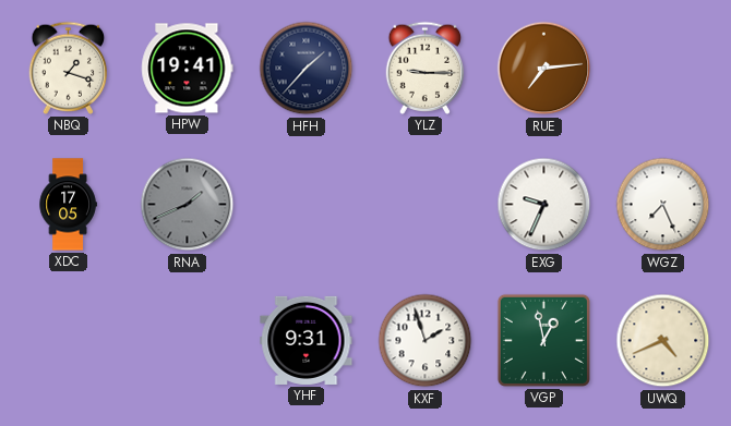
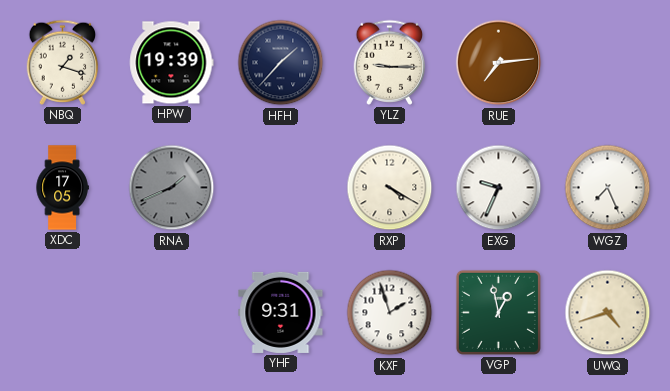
HPW: 19:41 -> 19:39 (172, 63)
RXP: none -> 4:20 (390, 188)
UWQ: 4:41 -> 4:42 (608, 313)
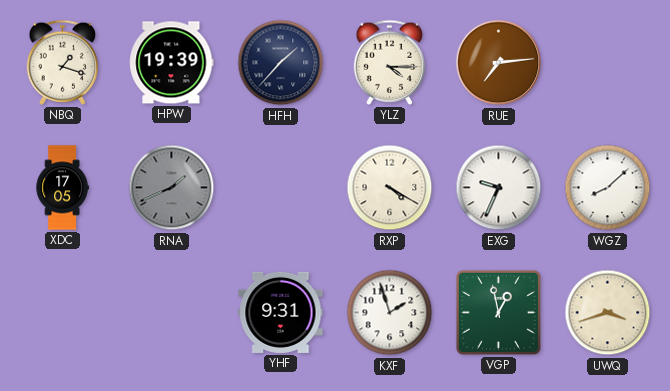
YLZ: 9:15 -> 4:15 (390, 62)
WGZ: 7:26 -> 8:08 (608, 188)
UWQ: 4:42 -> 3:42 (608, 313)
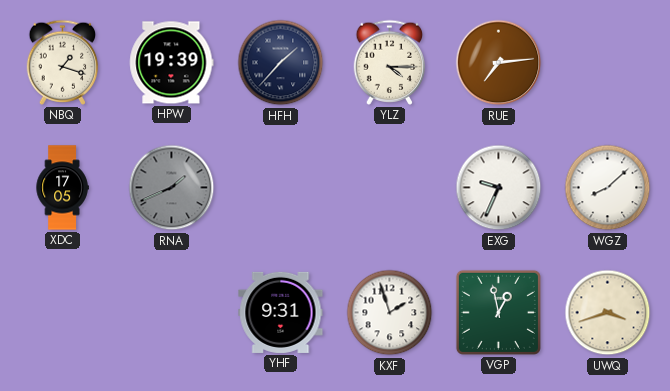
RXP: 4:20 -> none (390, 188)
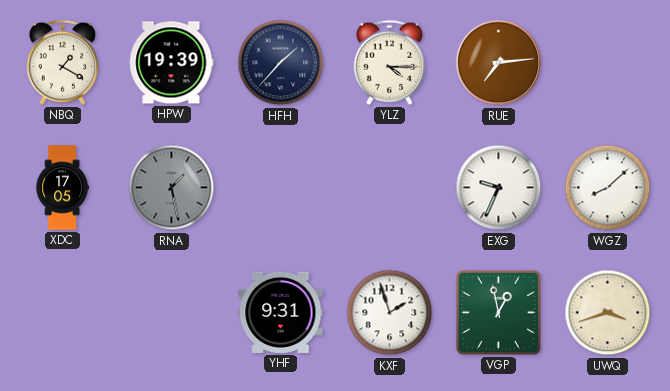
NBQ: 1:18 -> 1:20 (63, 62)
RNA: 1:41 -> 1:28 (172, 188)
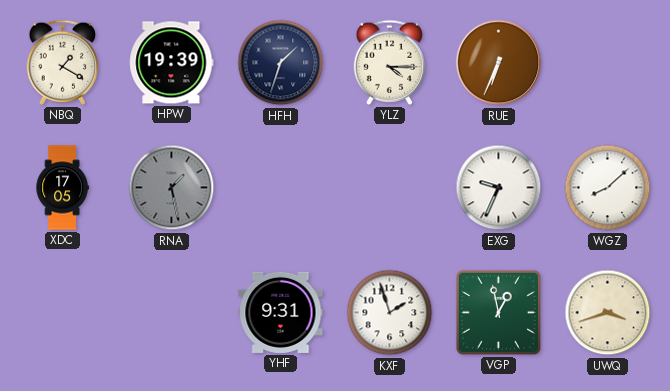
HFH: 1:37 -> 1:33 (281, 63)
RUE: 7:14 -> 6:34 (499, 63)
